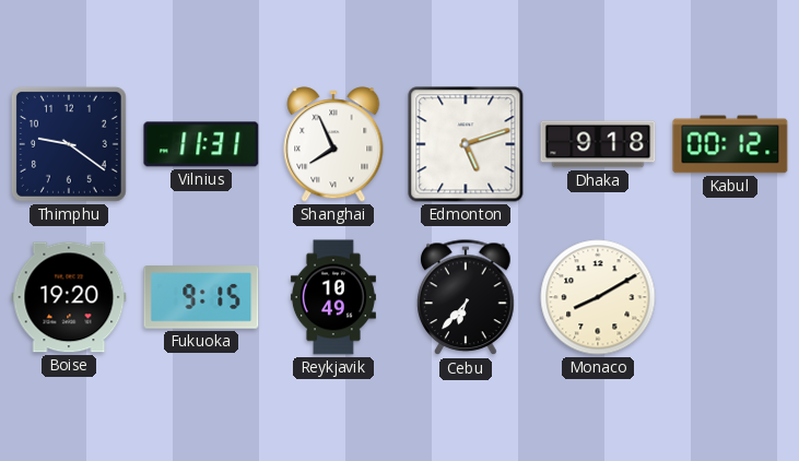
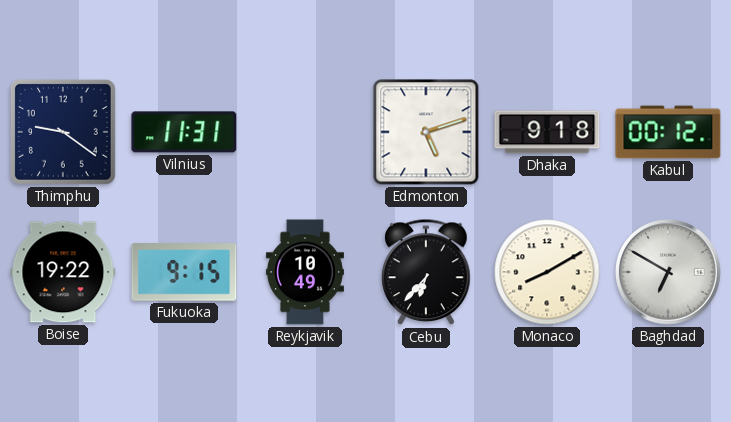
Shanghai: 7:56 -> none (333, 144)
Boise: 19:20 -> 19:22 (63, 272)
Baghdad: none -> 6:50 (668, 272)
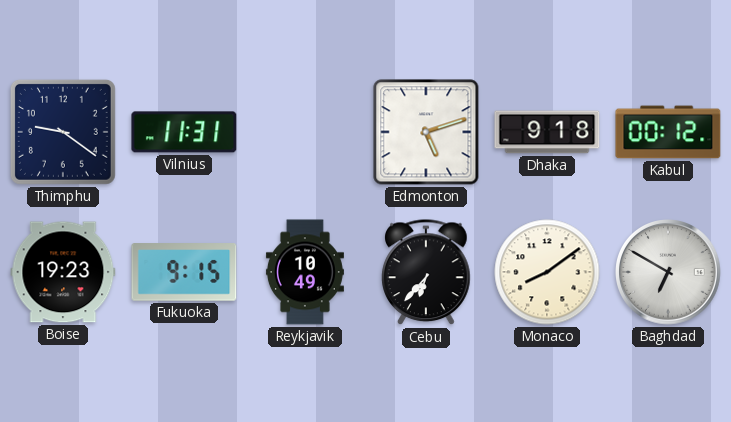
Boise: 19:22 -> 19:23 (63, 272)
Monaco: 8:10 -> 8:09 (547, 272)
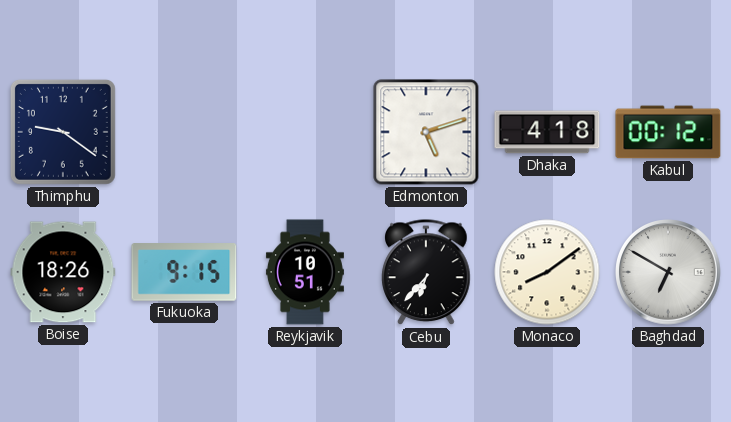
Vilnius: 11:31 -> none (184, 132)
Dhaka: 9:18 -> 4:18 (547, 132)
Boise: 19:23 -> 18:26 (63, 272)
Reykjavik: 10:49 -> 10:51 (305, 272)
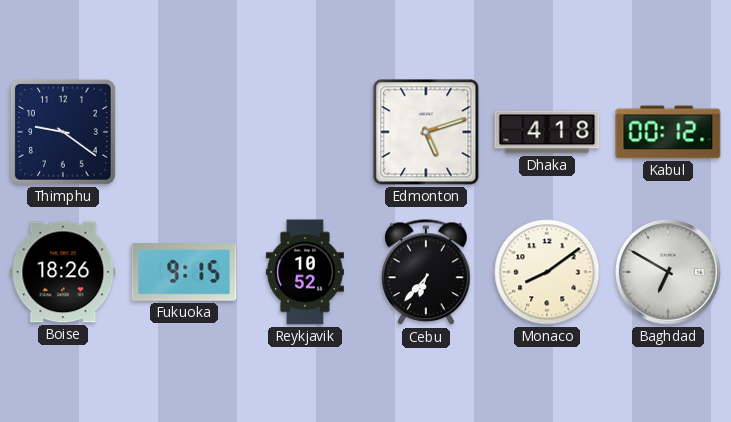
Reykjavik: 10:51 -> 10:52 (305, 272)
